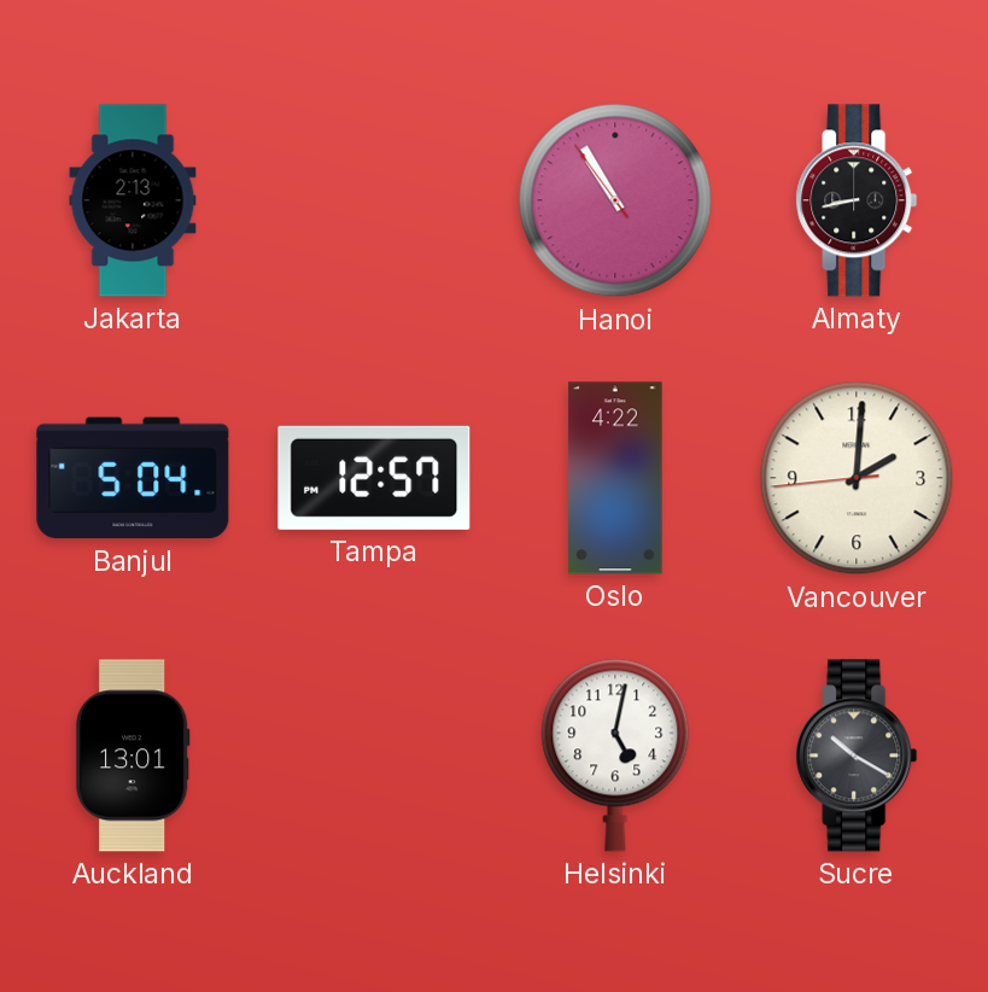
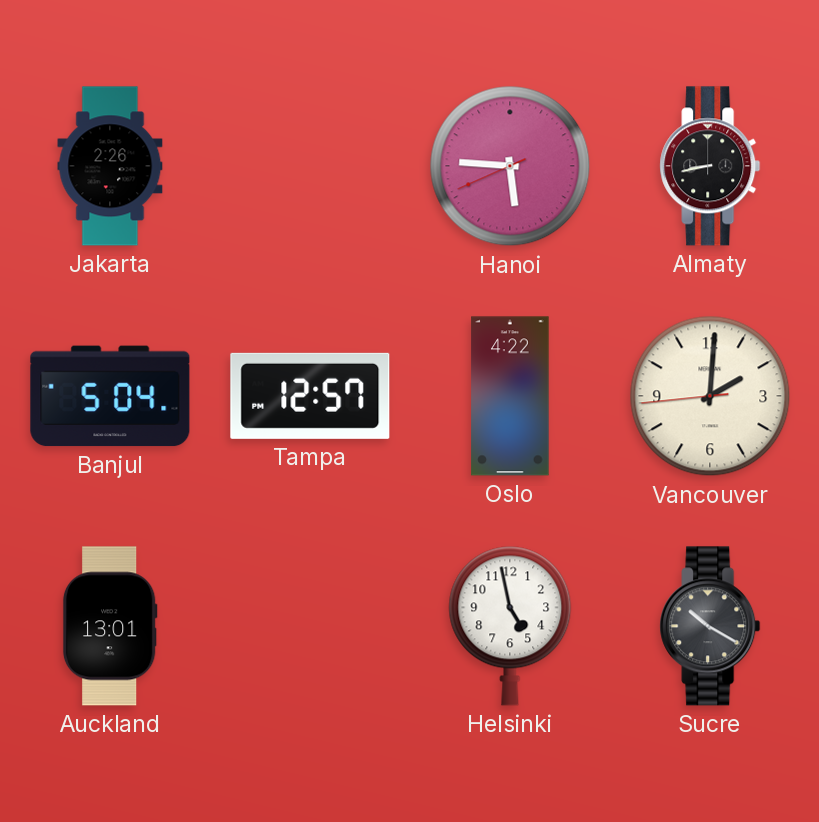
Jakarta: 2:13 -> 2:26 (110, 166)
Hanoi: 10:54 -> 5:45 (510, 166)
Helsinki: 5:02 -> 4:58 (510, 626)
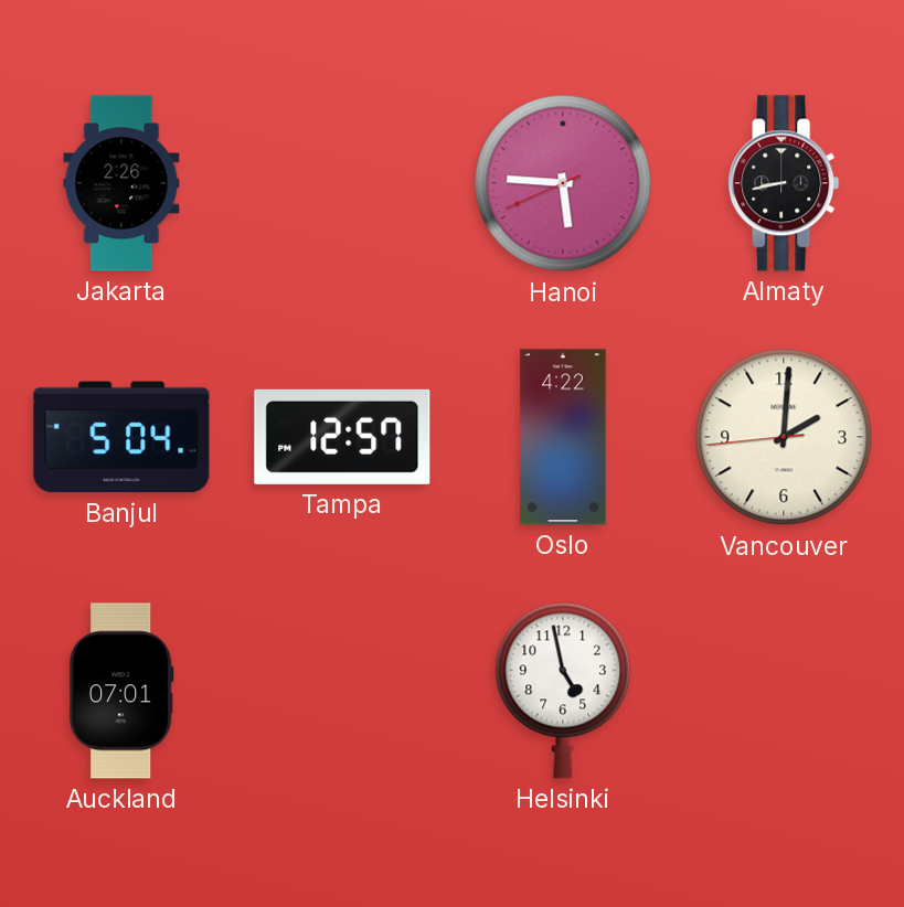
Auckland: 13:01 -> 07:01 (121, 691)
Sucre: 10:20 -> none (710, 626)
